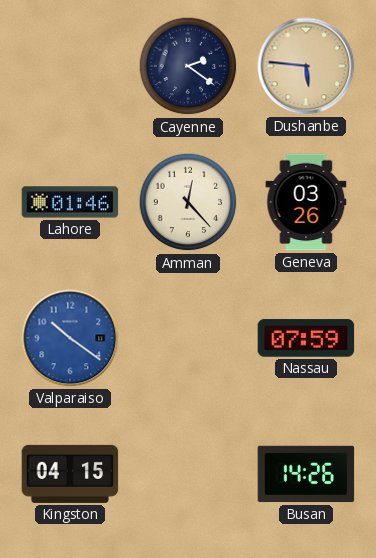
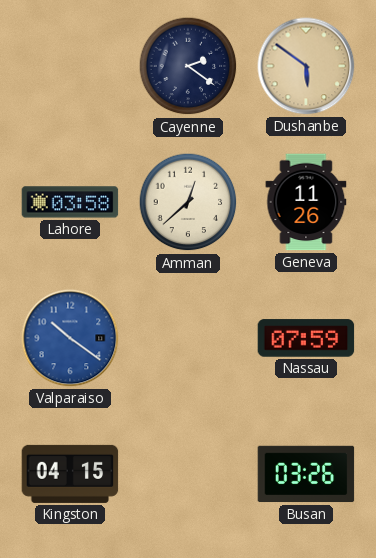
Dushanbe: 5:46 -> 5:51 (306, 66)
Lahore: 01:46 -> 03:58 (70, 202)
Amman: 12:23 -> 12:38 (188, 202)
Geneva: 03:26 -> 11:26 (306, 202)
Busan: 14:26 -> 03:26 (306, 474)
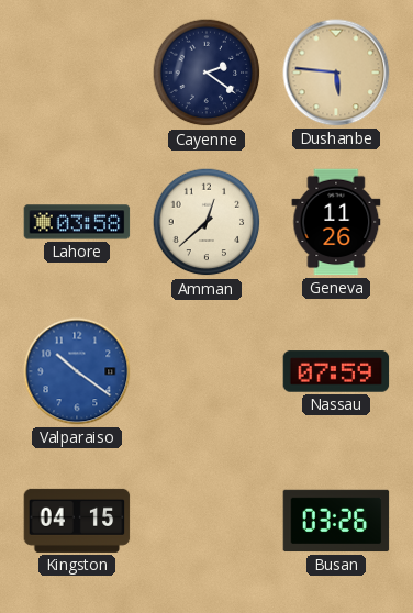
Dushanbe: 5:51 -> 5:46 (336, 73)
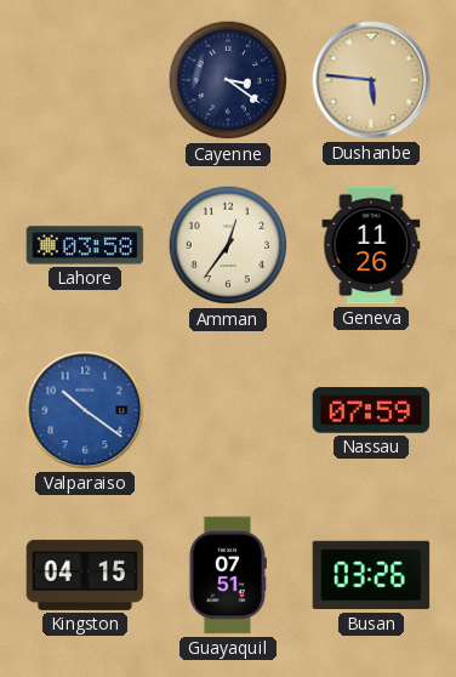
Cayenne: 2:21 -> 3:21 (228, 80)
Amman: 12:38 -> 12:36 (228, 245)
Guayaquil: none -> 07:51 (228, 575)
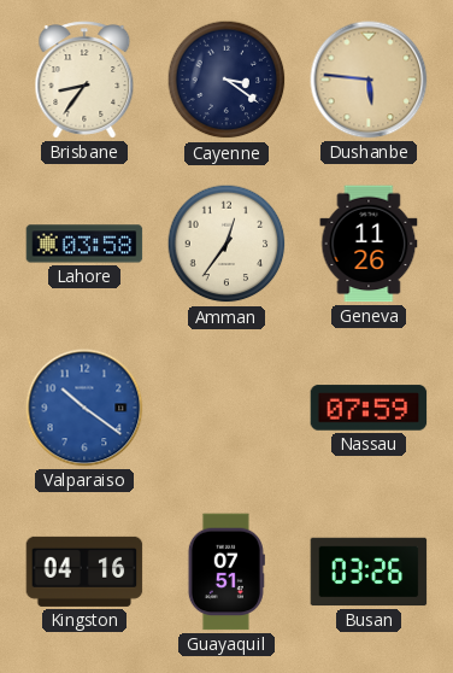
Brisbane: none -> 8:36 (84, 80)
Kingston: 04:15 -> 04:16 (84, 572)
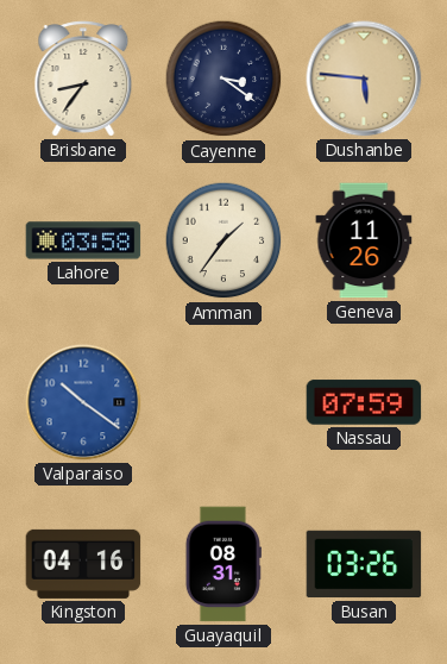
Amman: 12:36 -> 1:36 (223, 240)
Guayaquil: 07:51 -> 08:31 (223, 564)
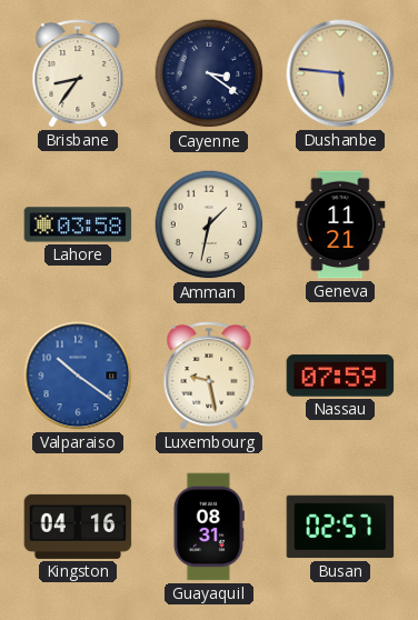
Amman: 1:36 -> 1:32 (209, 224)
Geneva: 11:26 -> 11:21 (340, 224)
Luxembourg: none -> 9:28 (209, 376)
Busan: 03:26 -> 02:57 (340, 527)
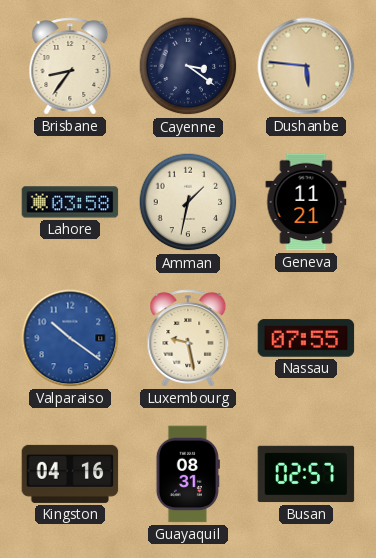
Nassau: 07:59 -> 07:55 (306, 338)
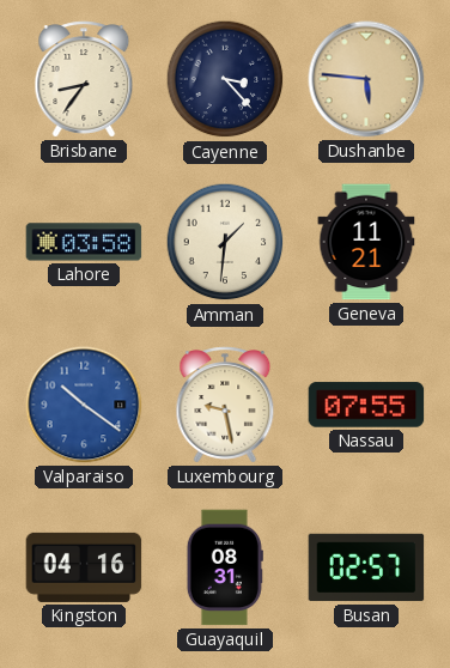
Cayenne: 3:21 -> 3:23 (225, 79)
Amman: 1:32 -> 1:31 (225, 242)
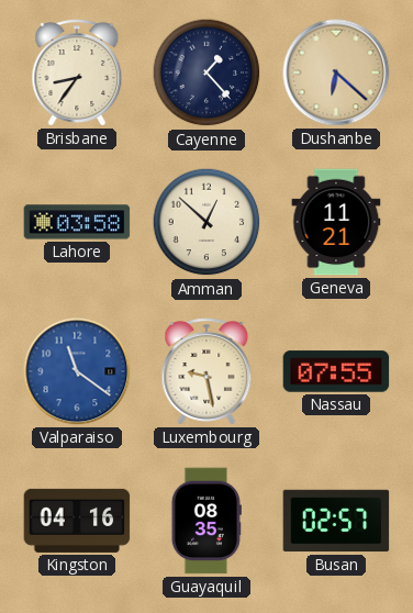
Cayenne: 3:23 -> 1:23 (206, 73)
Dushanbe: 5:46 -> 6:22 (336, 73)
Amman: 1:31 -> 12:52 (206, 222)
Valparaiso: 10:21 -> 11:21 (77, 371)
Guayaquil: 08:31 -> 08:35 (206, 521)
